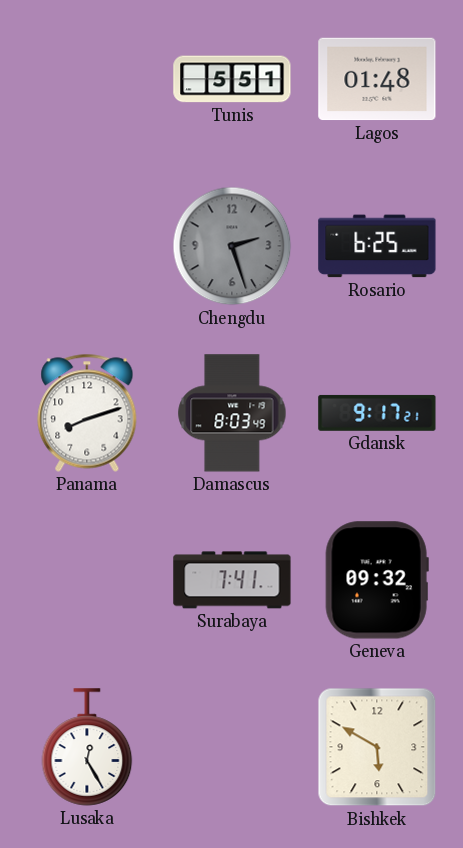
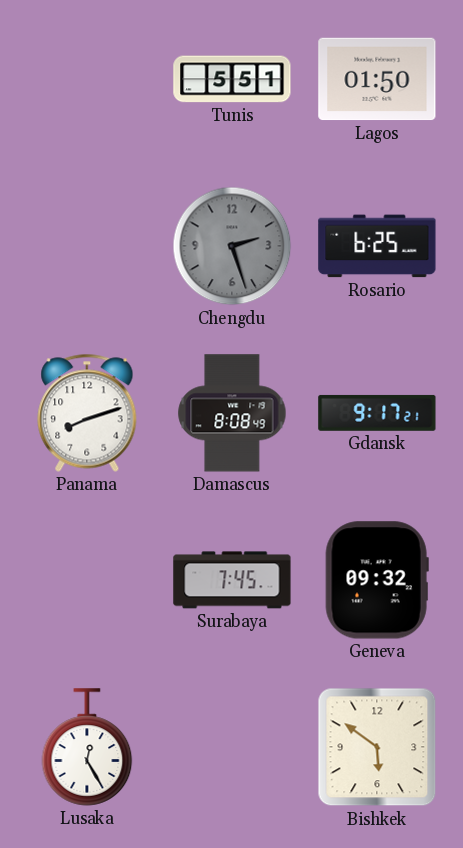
Lagos: 01:48 -> 01:50 (377, 79)
Damascus: 8:03 -> 8:08 (232, 413)
Surabaya: 7:41 -> 7:45 (232, 580)
Bishkek: 5:50 -> 5:51 (377, 747)
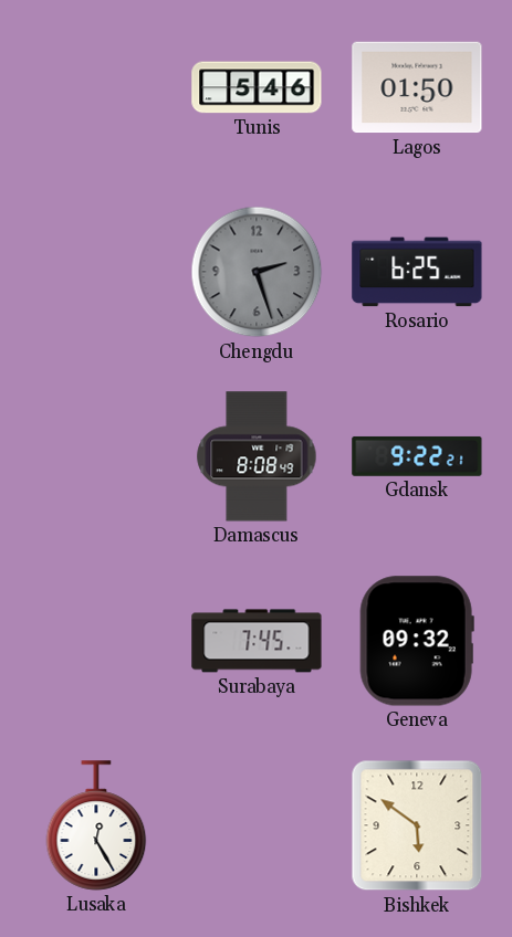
Tunis: 5:51 -> 5:46 (257, 87)
Panama: 8:12 -> none (87, 413)
Gdansk: 9:17 -> 9:22 (417, 456)
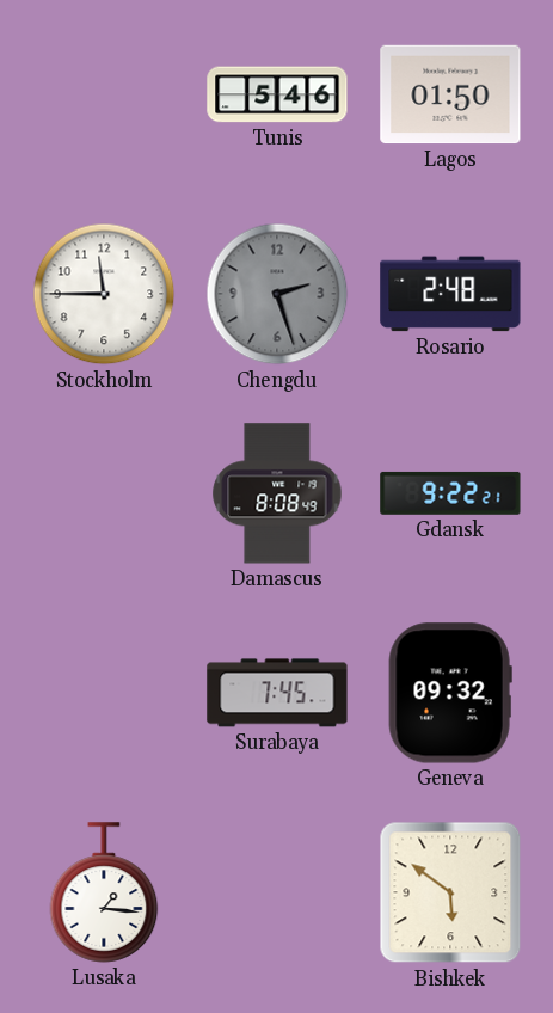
Stockholm: none -> 11:45 (104, 294)
Rosario: 6:25 -> 2:48 (450, 294)
Lusaka: 12:25 -> 1:16 (104, 892)
